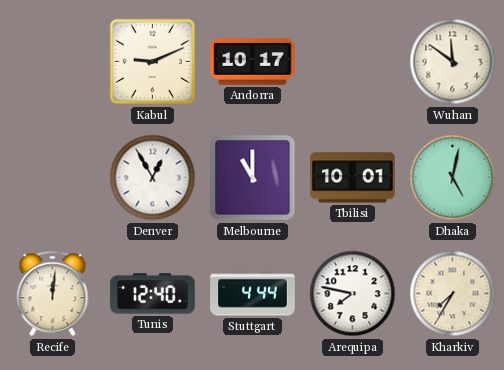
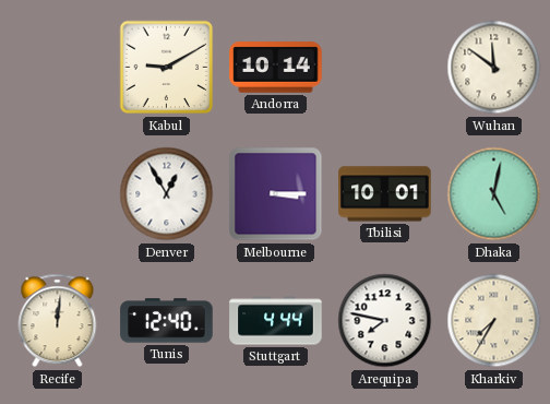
Kabul: 9:11 -> 9:10 (167, 68)
Andorra: 10:17 -> 10:14 (276, 68)
Melbourne: 11:00 -> 3:15 (276, 194)
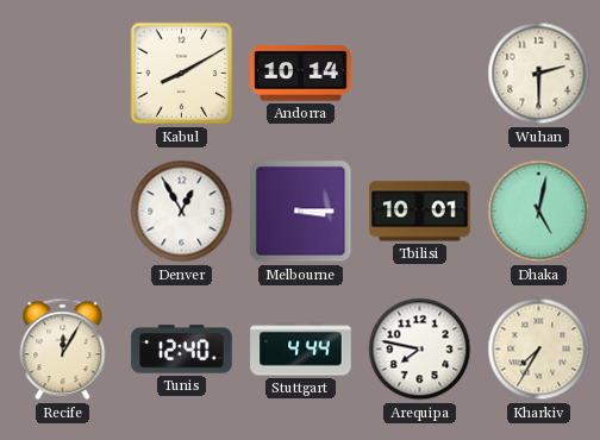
Kabul: 9:10 -> 8:10 (182, 74)
Wuhan: 11:51 -> 2:30 (539, 74)
Recife: 12:01 -> 12:05 (63, 350)
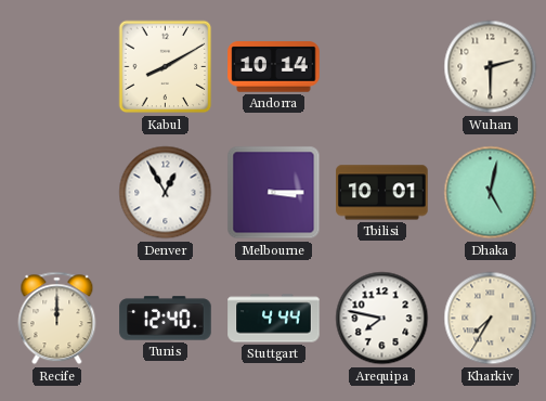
Recife: 12:05 -> 12:00 (57, 319)
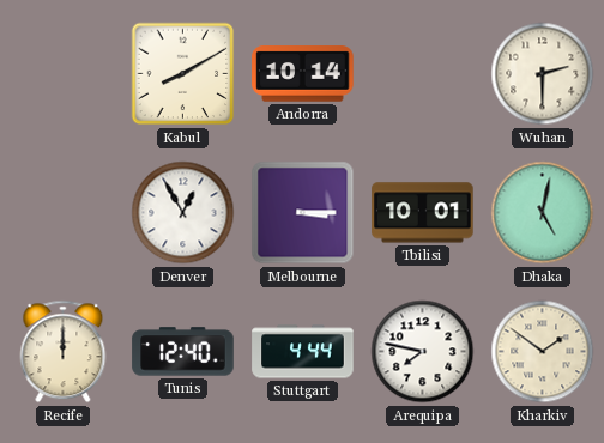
Kharkiv: 7:35 -> 1:51 (543, 352)
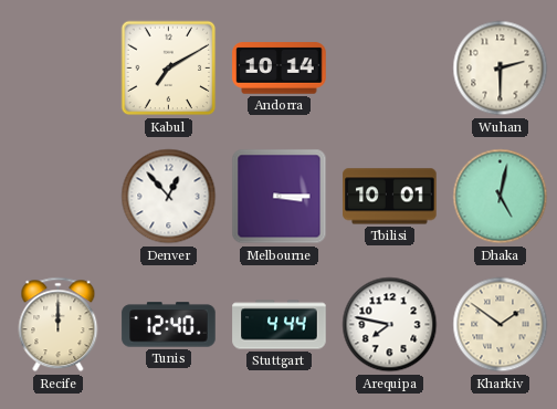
Kabul: 8:10 -> 7:10 (169, 69)
Denver: 12:55 -> 12:53 (169, 197)
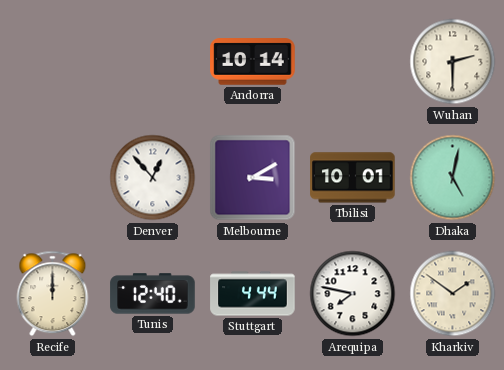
Kabul: 7:10 -> none (169, 69)
Melbourne: 3:15 -> 3:10 (253, 178)
